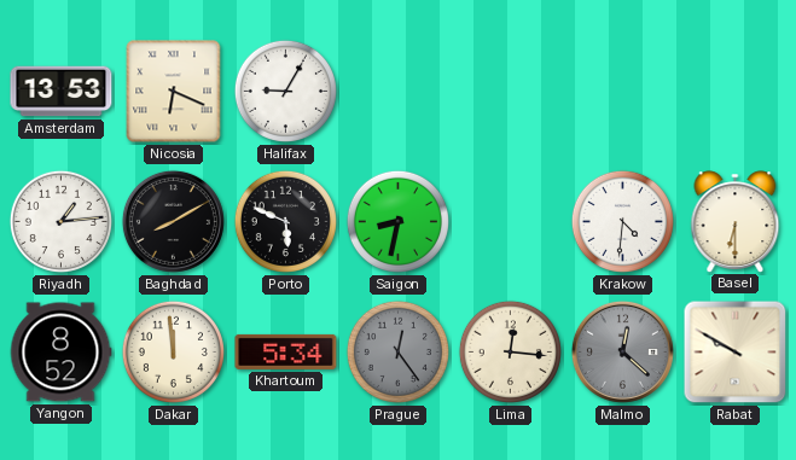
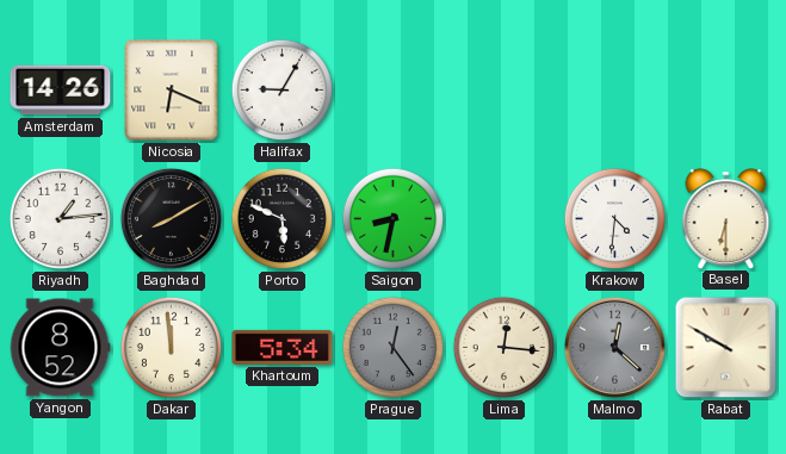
Amsterdam: 13:53 -> 14:26 (61, 91)
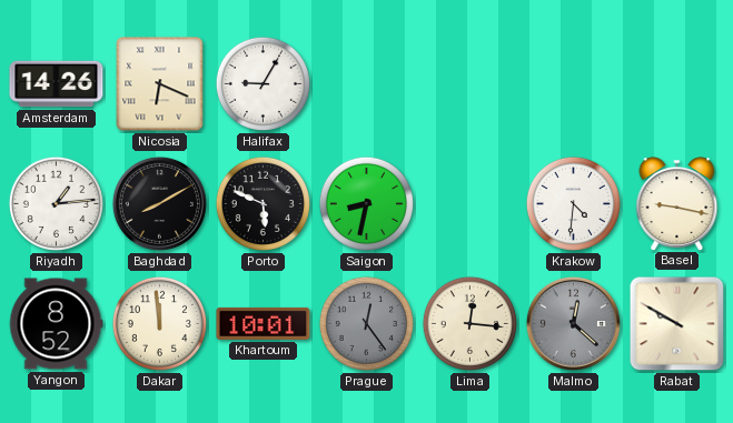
Basel: 6:30 -> 9:17 (677, 203)
Khartoum: 5:34 -> 10:01 (264, 323)
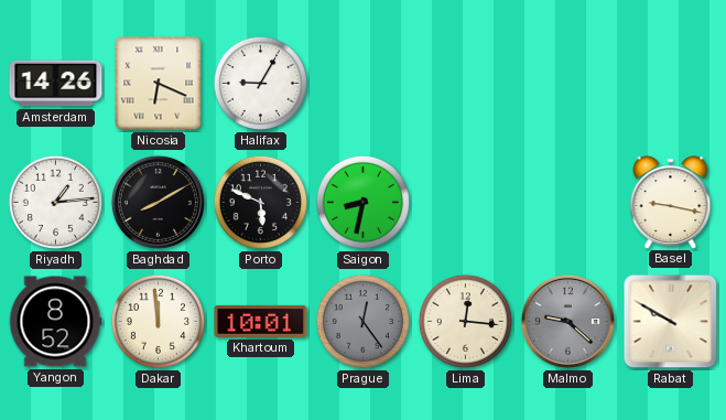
Krakow: 4:31 -> none (573, 203)
Malmo: 12:22 -> 9:22 (567, 321)
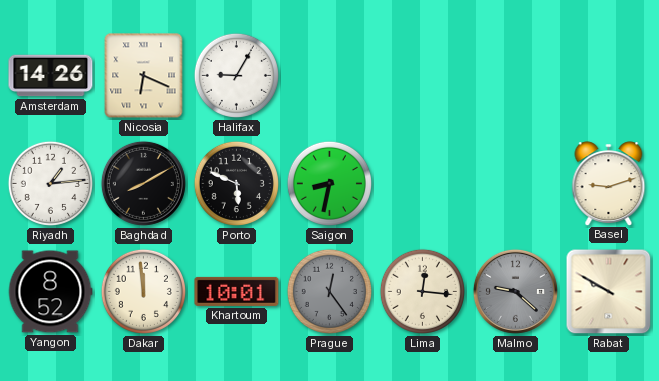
Basel: 9:17 -> 9:12 (609, 183)
